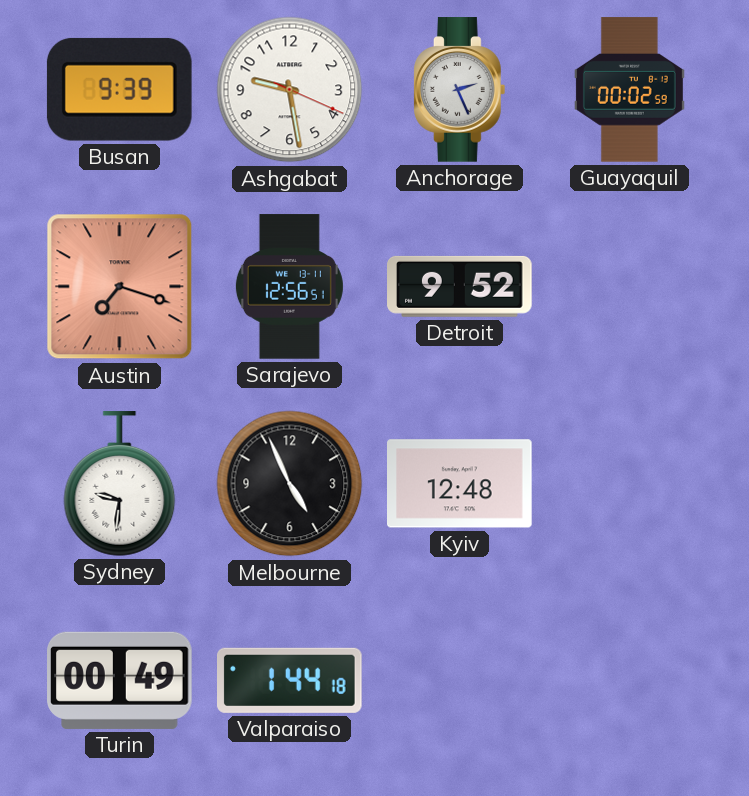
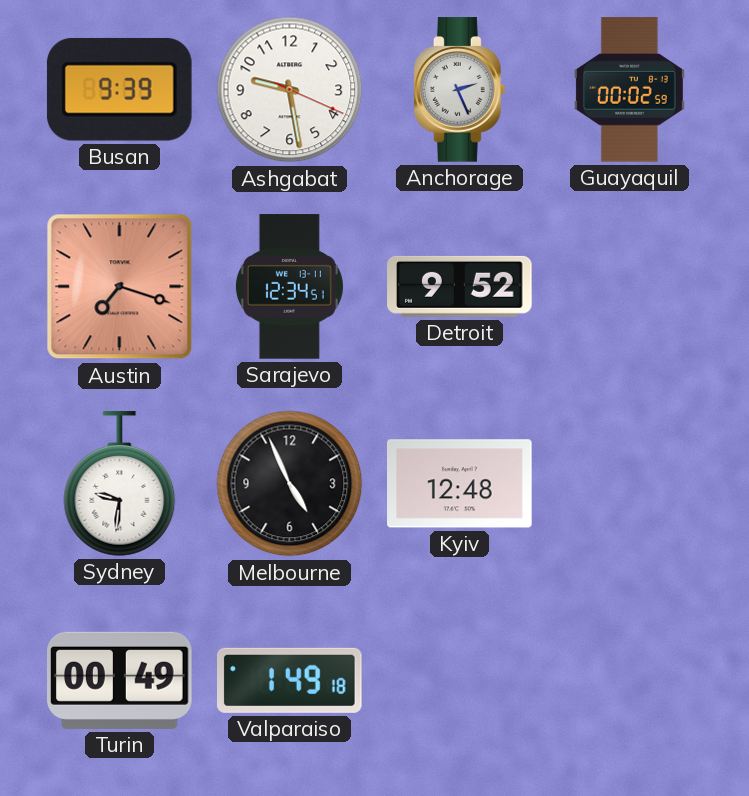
Sarajevo: 12:56 -> 12:34 (289, 287)
Valparaiso: 1:44 -> 1:49 (290, 680)
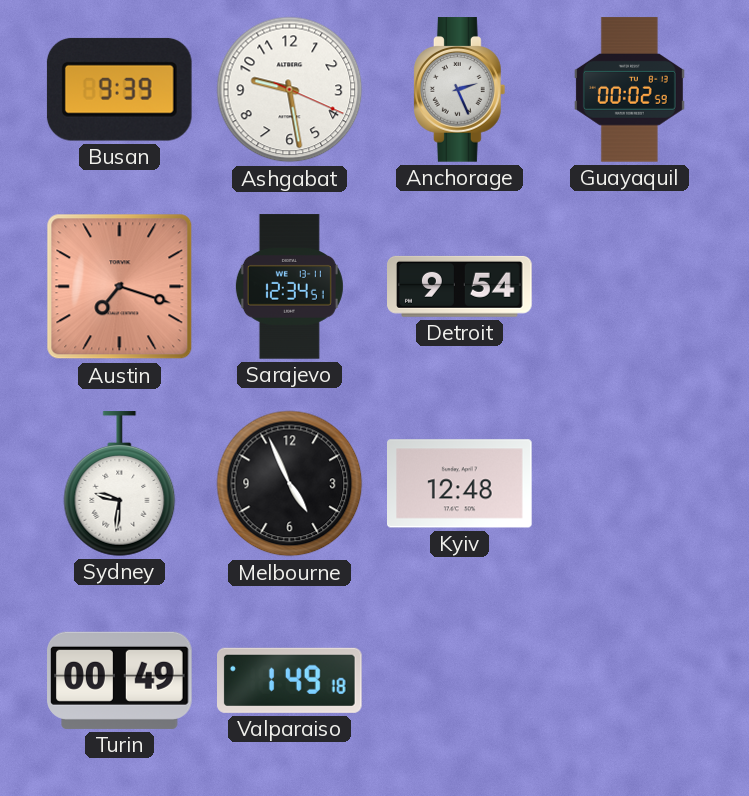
Detroit: 9:52 -> 9:54 (460, 286)
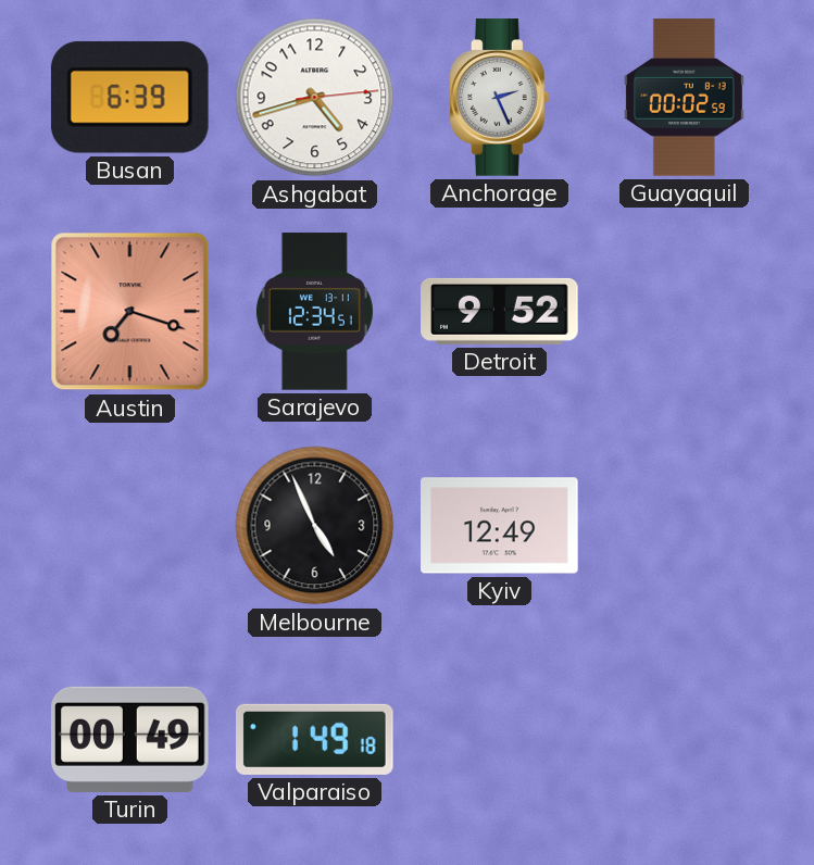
Busan: 9:39 -> 6:39 (129, 97)
Ashgabat: 9:28 -> 4:42 (315, 98)
Detroit: 9:54 -> 9:52 (500, 311)
Sydney: 9:31 -> none (120, 484)
Kyiv: 12:48 -> 12:49 (500, 526)
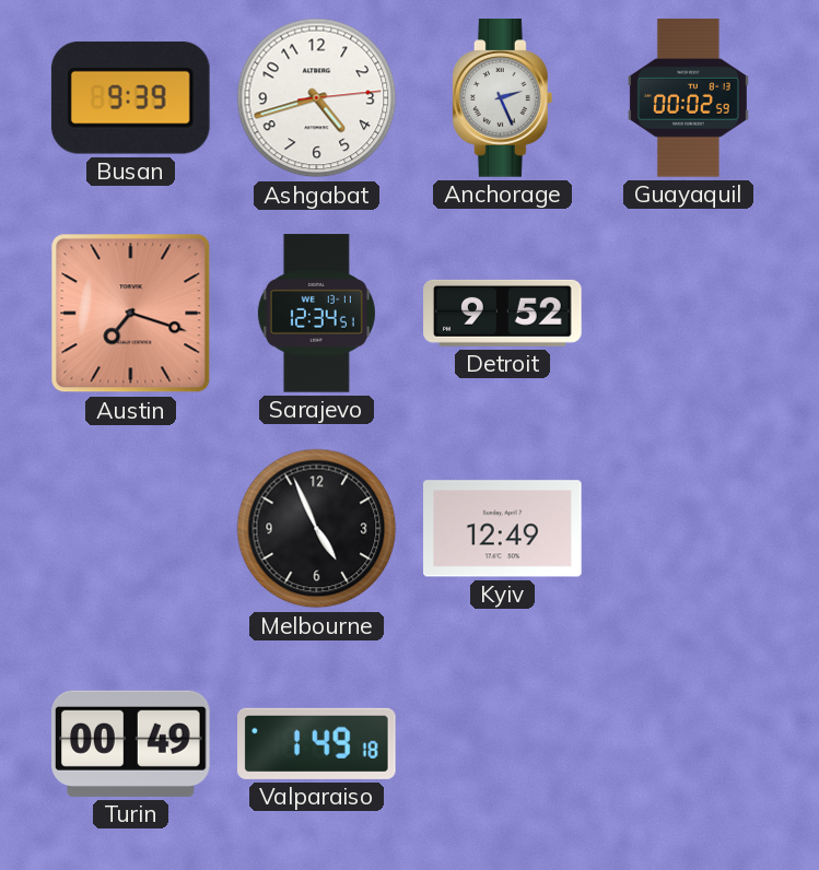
Busan: 6:39 -> 9:39 (130, 97)
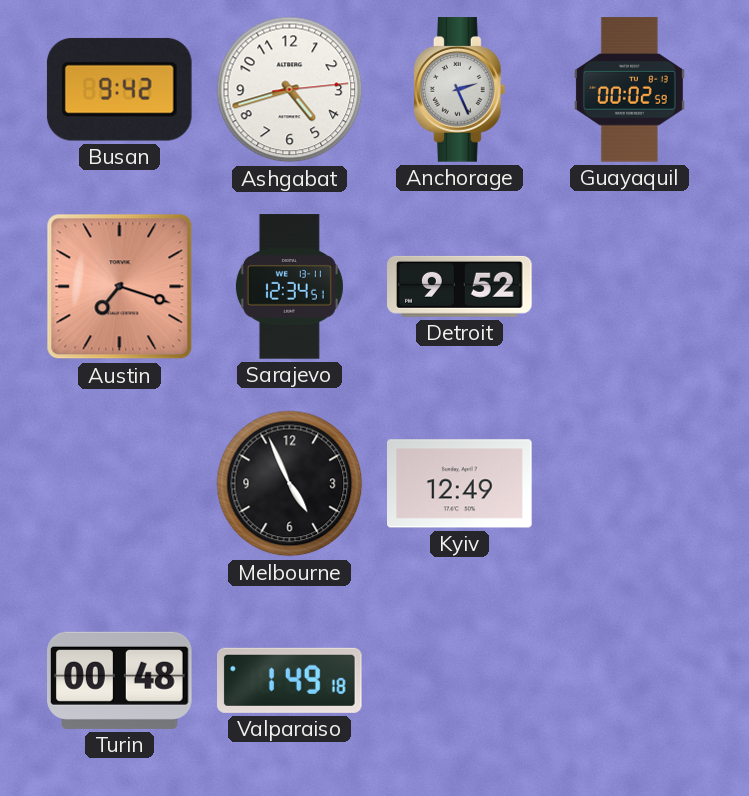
Busan: 9:39 -> 9:42 (119, 89)
Turin: 00:49 -> 00:48 (120, 680)
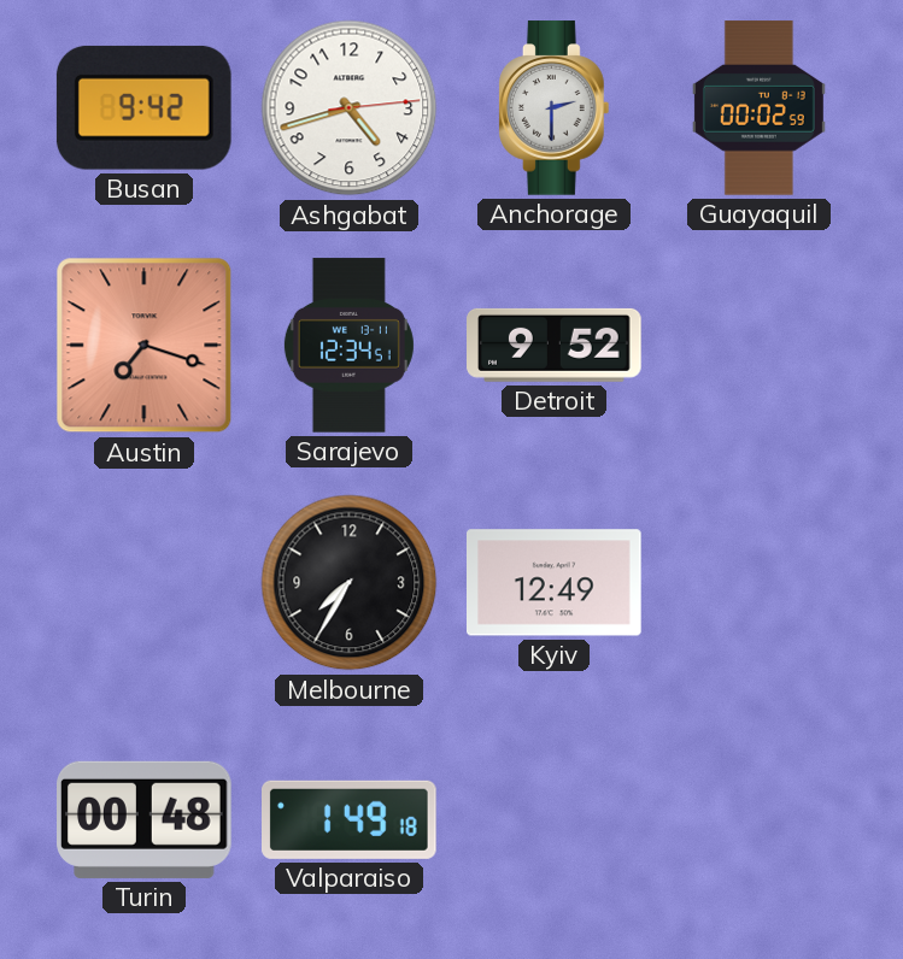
Anchorage: 2:26 -> 2:30 (555, 108)
Melbourne: 4:56 -> 7:35 (350, 583)
